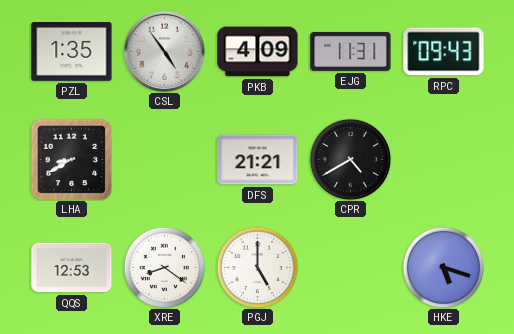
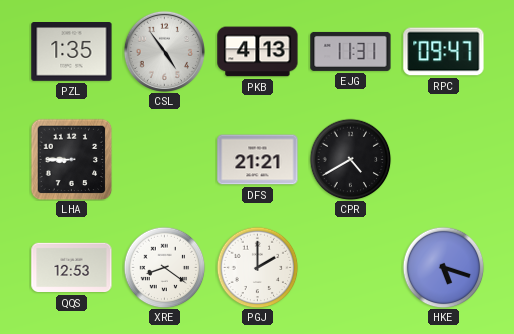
PKB: 4:09 -> 4:13 (258, 52)
RPC: 09:43 -> 09:47 (444, 52)
LHA: 8:40 -> 8:45 (71, 159)
PGJ: 5:00 -> 2:00 (257, 267)
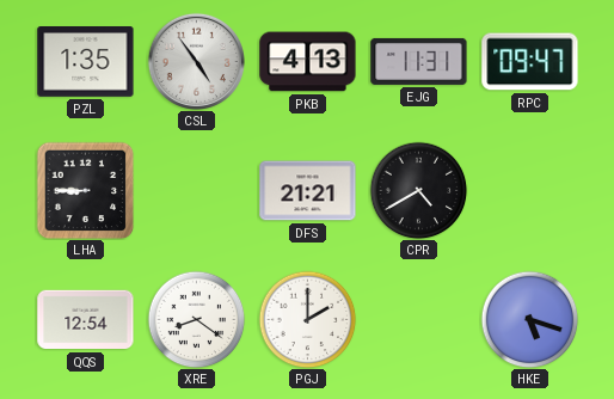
QQS: 12:53 -> 12:54 (86, 320)
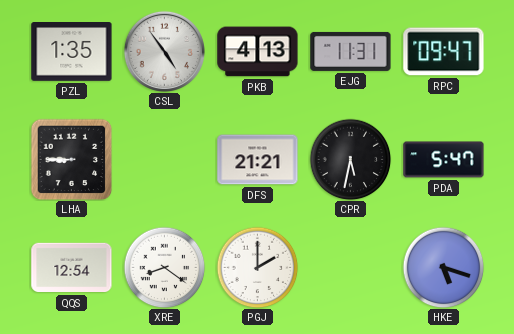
CPR: 4:40 -> 5:32 (350, 159)
PDA: none -> 5:47 (444, 160)
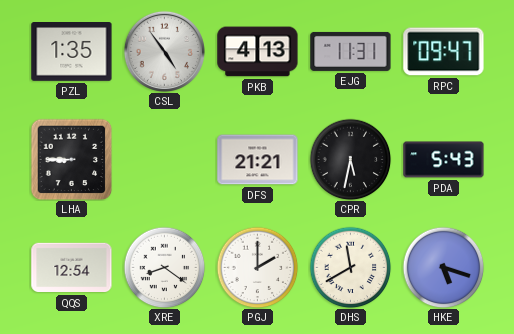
PDA: 5:47 -> 5:43 (444, 160)
DHS: none -> 11:40 (350, 267)
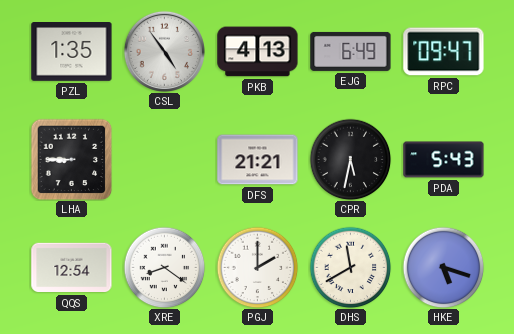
EJG: 11:31 -> 6:49 (351, 51)
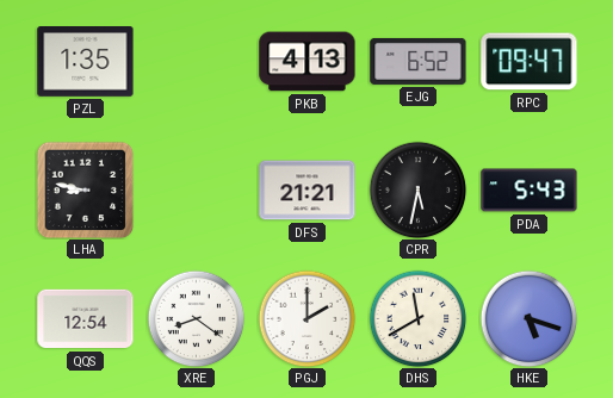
CSL: 4:54 -> none (164, 51)
EJG: 6:49 -> 6:52 (419, 61)
LHA: 8:45 -> 8:47 (85, 189)
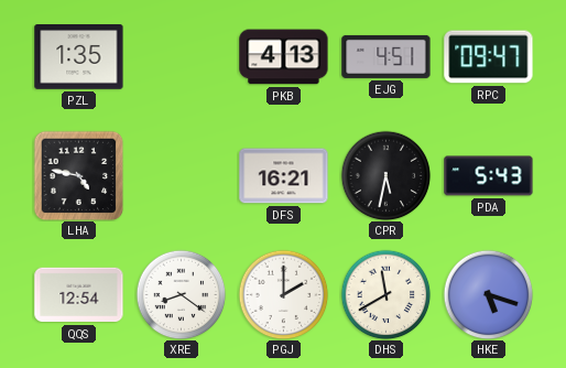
EJG: 6:52 -> 4:51 (387, 56)
LHA: 8:47 -> 4:47 (78, 175)
DFS: 21:21 -> 16:21 (284, 176)
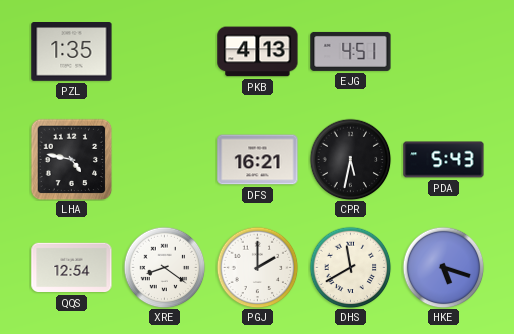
RPC: 09:47 -> none (489, 57)
